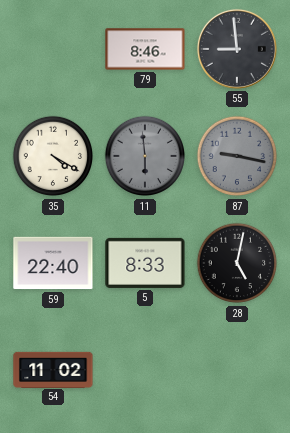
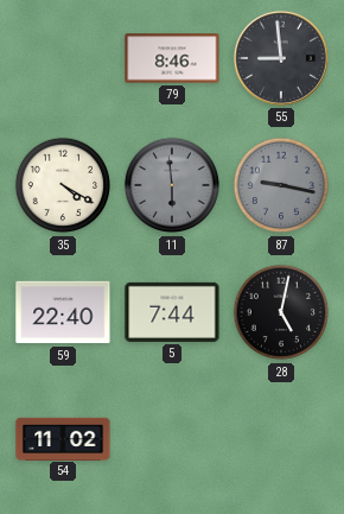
5: 8:33 -> 7:44 (172, 312)
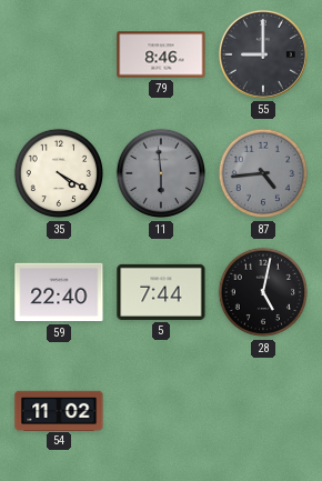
55: 8:59 -> 9:00 (263, 54)
87: 9:17 -> 4:44 (263, 173)
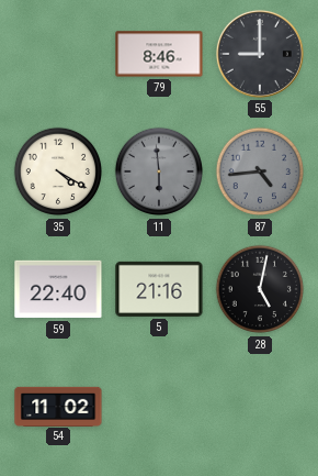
5: 7:44 -> 21:16 (159, 289)
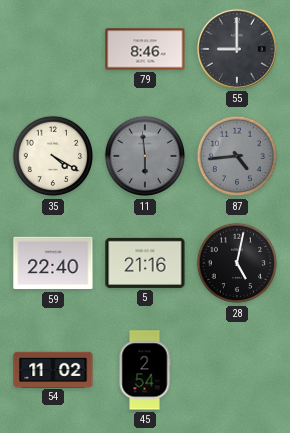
45: none -> 2:54 (145, 370)
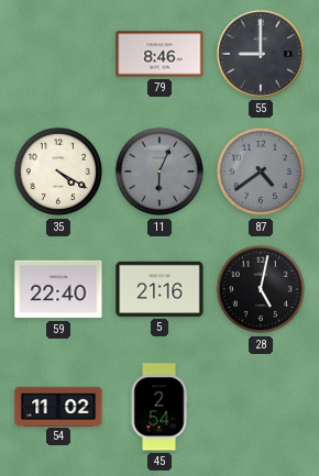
11: 5:59 -> 6:04 (159, 171)
87: 4:44 -> 4:39 (261, 171)
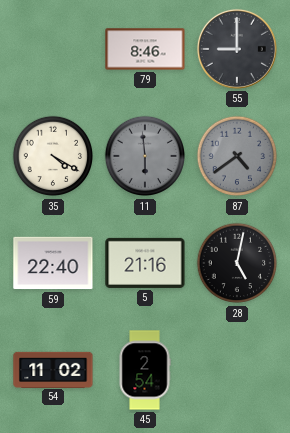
11: 6:04 -> 5:59 (145, 156)
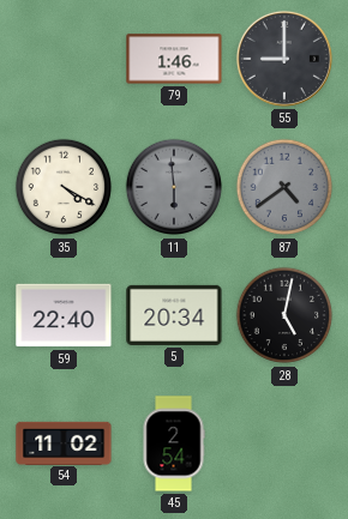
79: 8:46 -> 1:46 (174, 59)
5: 21:16 -> 20:34 (174, 315)
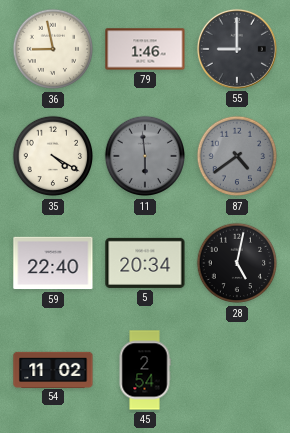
36: none -> 8:58 (53, 49)
